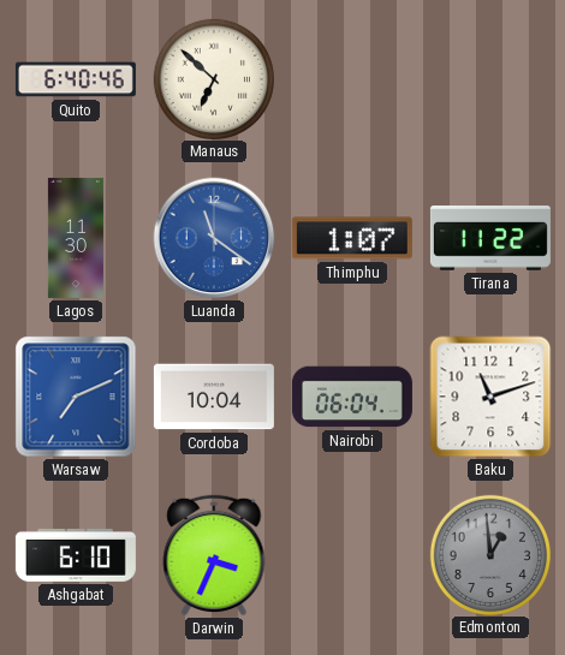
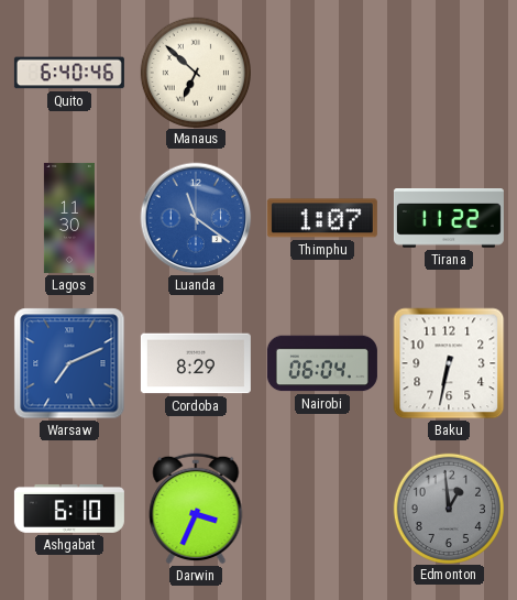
Cordoba: 10:04 -> 8:29 (196, 363)
Baku: 11:12 -> 6:32 (449, 363)
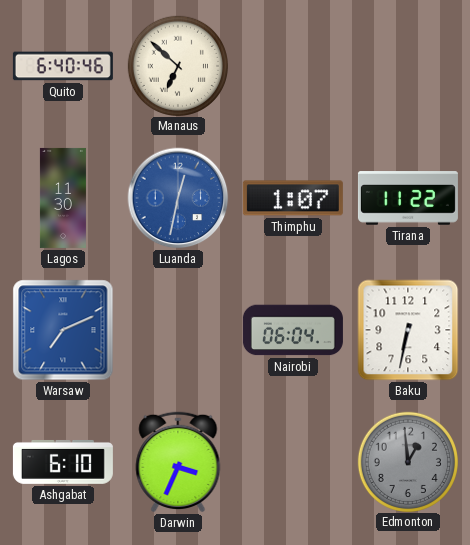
Luanda: 11:21 -> 12:32 (178, 198)
Cordoba: 8:29 -> none (196, 363)
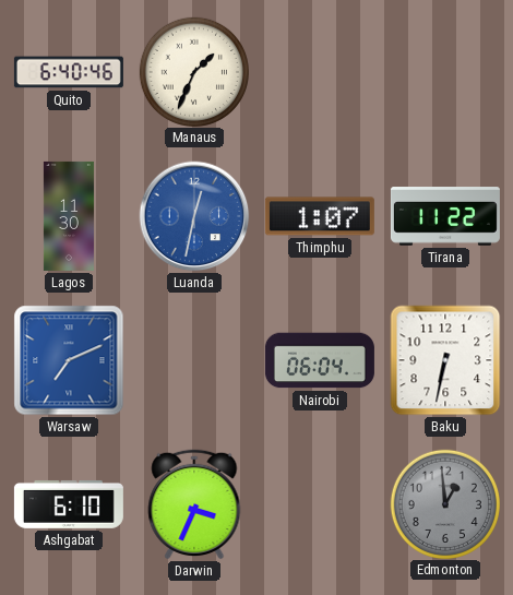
Manaus: 6:52 -> 1:34 (193, 71)
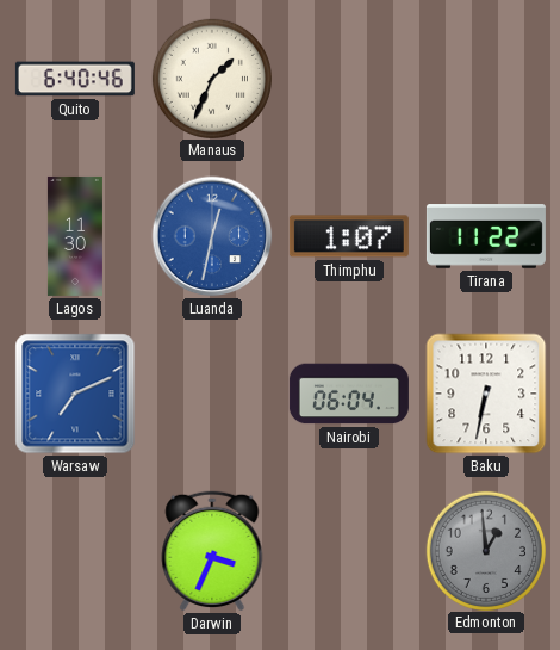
Ashgabat: 6:10 -> none (69, 504)
